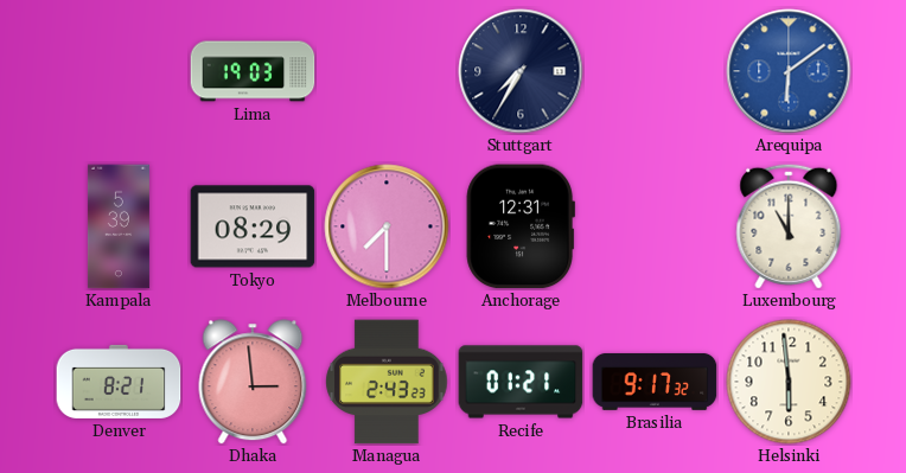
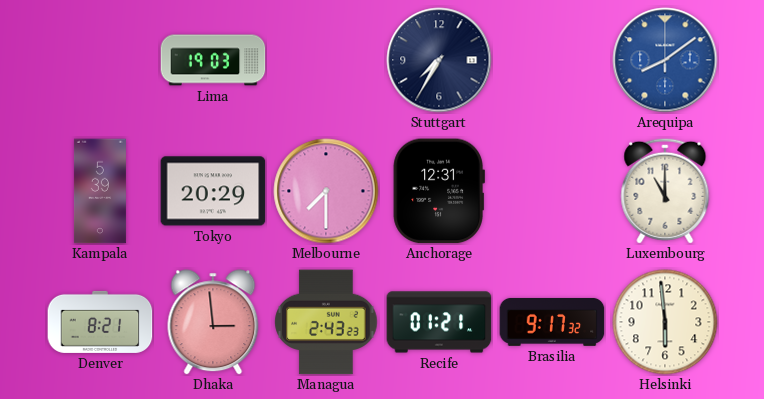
Arequipa: 6:09 -> 8:09 (665, 60)
Tokyo: 08:29 -> 20:29 (213, 191)
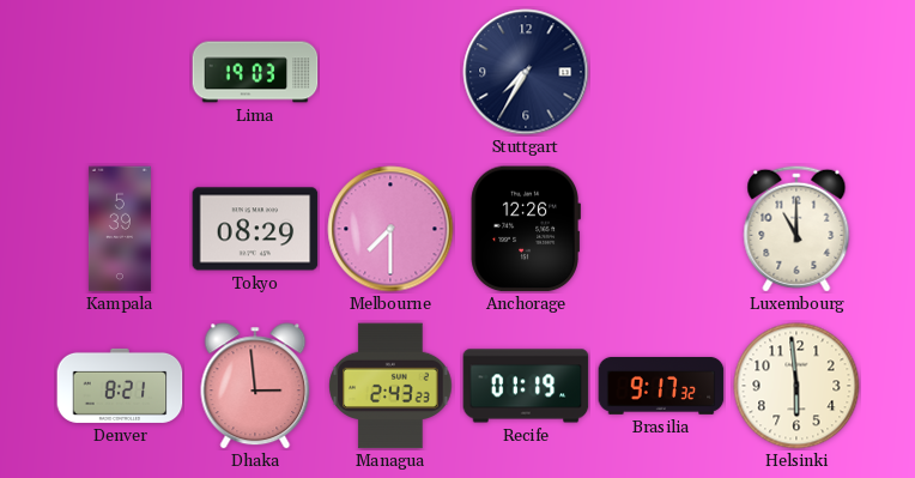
Arequipa: 8:09 -> none (665, 60)
Tokyo: 20:29 -> 08:29 (255, 229)
Anchorage: 12:31 -> 12:26 (526, 229)
Recife: 01:21 -> 01:19 (526, 386)
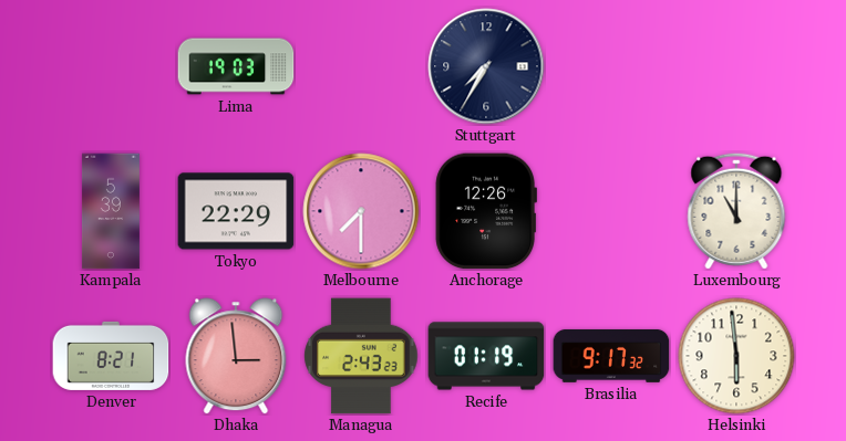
Tokyo: 08:29 -> 22:29 (236, 211)
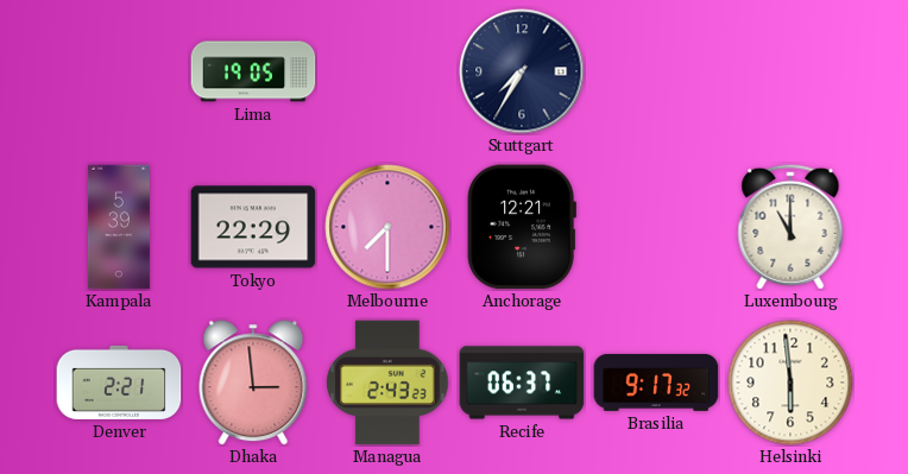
Lima: 19:03 -> 19:05 (253, 71)
Anchorage: 12:26 -> 12:21 (522, 227)
Denver: 8:21 -> 2:21 (119, 383)
Recife: 01:19 -> 06:37 (522, 383)
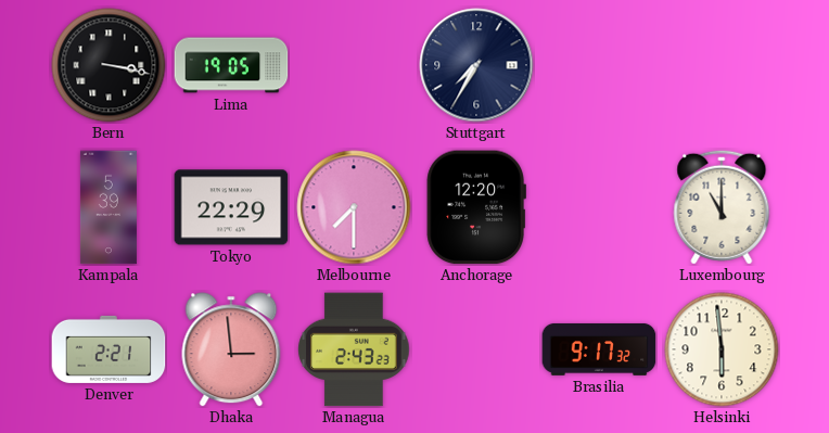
Bern: none -> 3:17 (109, 65)
Anchorage: 12:21 -> 12:20 (476, 207)
Recife: 06:37 -> none (522, 383)
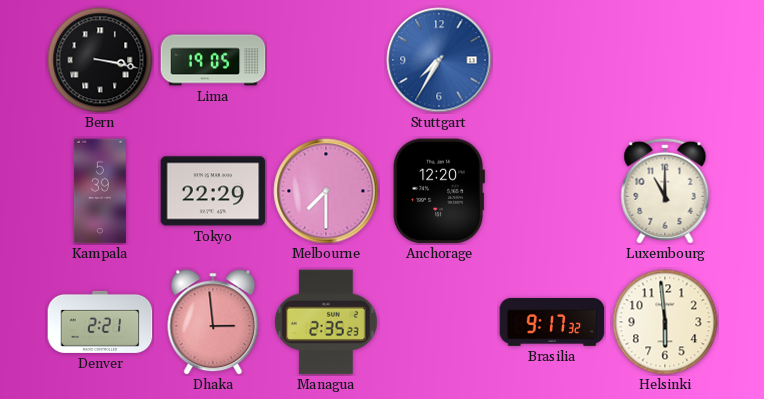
Stuttgart dial: navy -> blue (439, 60)
Managua: 2:43 -> 2:35 (326, 322)
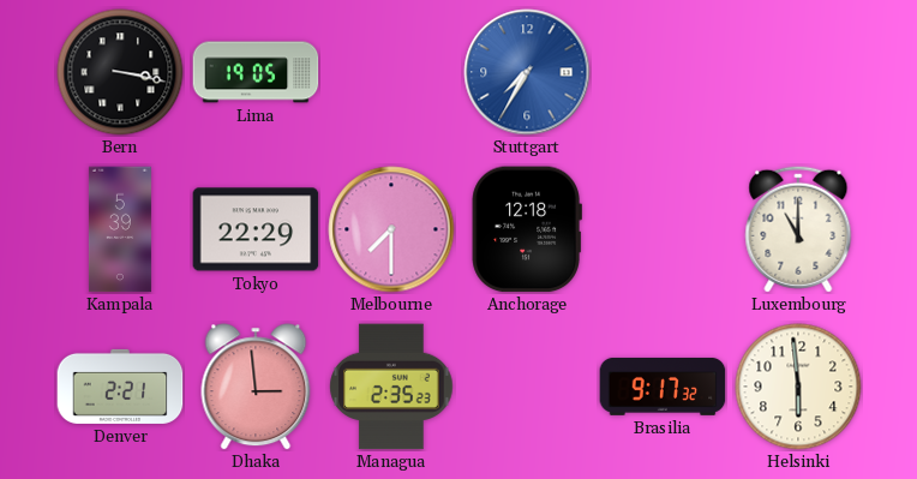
Anchorage: 12:20 -> 12:18 (527, 229)
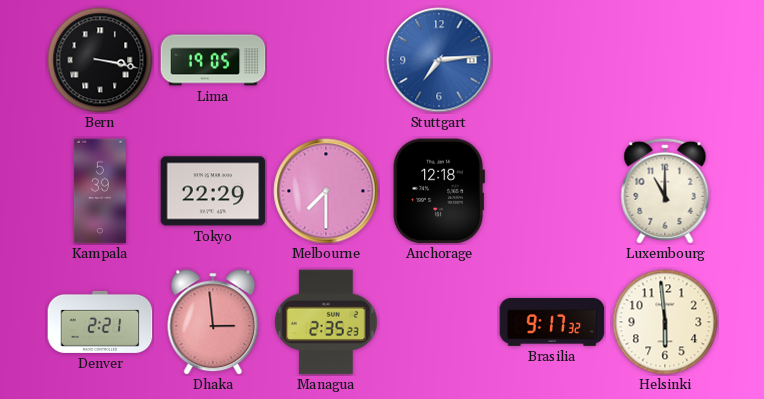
Stuttgart: 7:35 -> 7:14 (439, 60)
